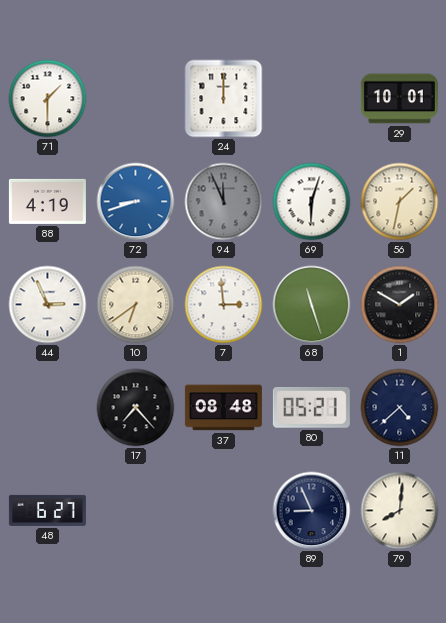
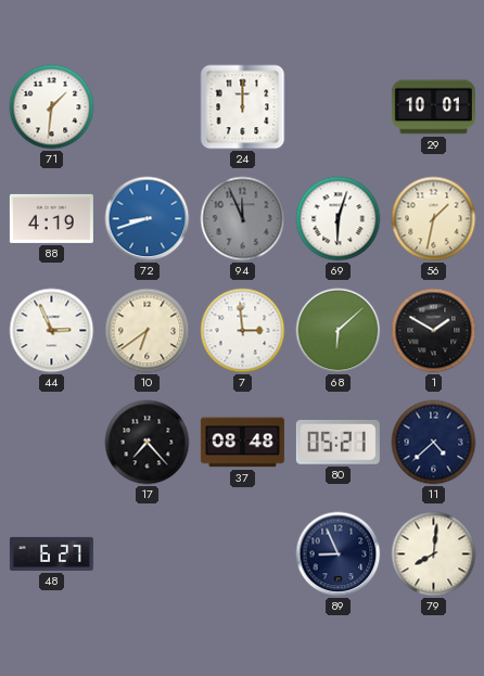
71: 1:30 -> 1:31 (52, 107)
68: 11:27 -> 6:08 (339, 331)
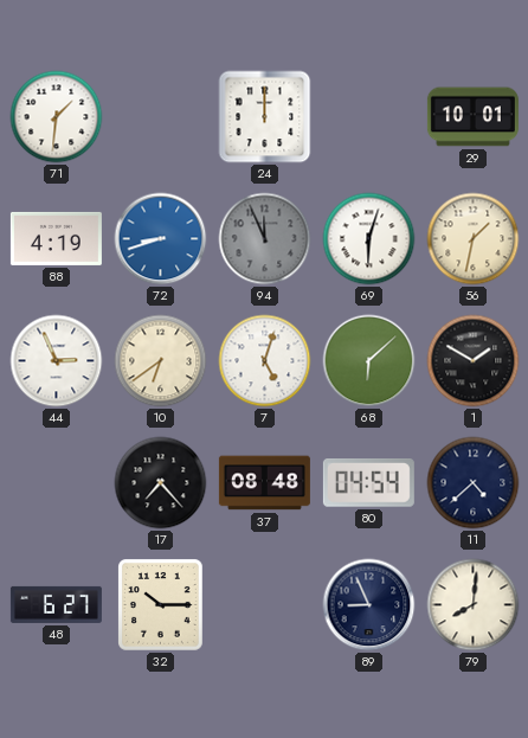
7: 2:59 -> 5:03 (265, 361)
80: 05:21 -> 04:54 (368, 483)
32: none -> 10:15 (161, 605)
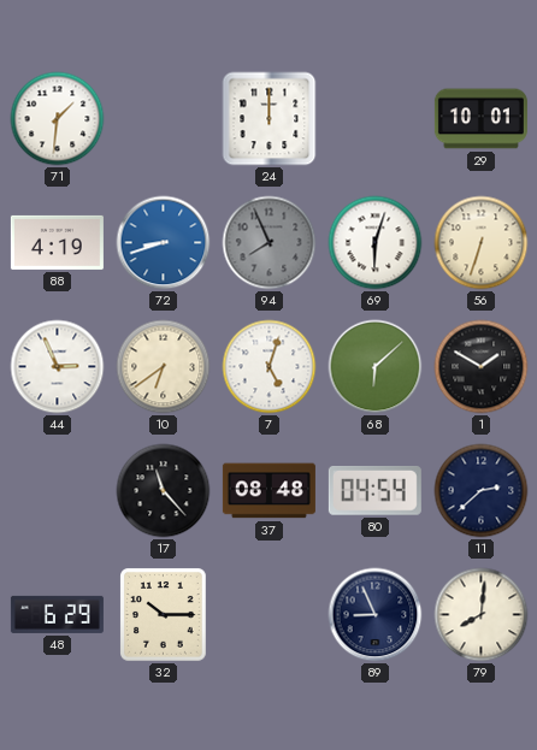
94: 11:56 -> 7:56 (270, 243)
56: 1:32 -> 6:33 (482, 243)
17: 7:23 -> 11:23 (164, 491)
11: 4:38 -> 2:38 (482, 491)
48: 6:27 -> 6:29 (57, 614)
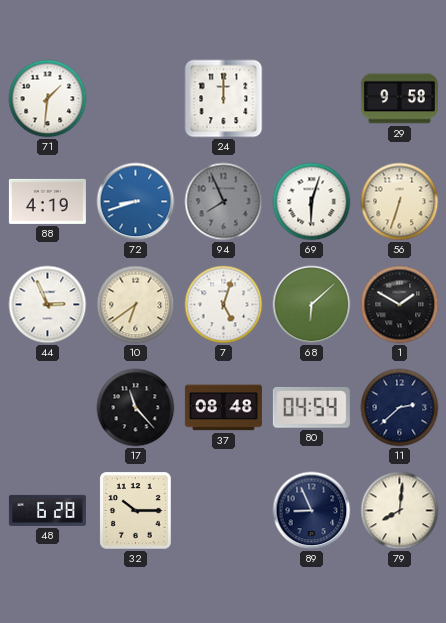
29: 10:01 -> 9:58 (399, 99)
48: 6:29 -> 6:28 (47, 510)
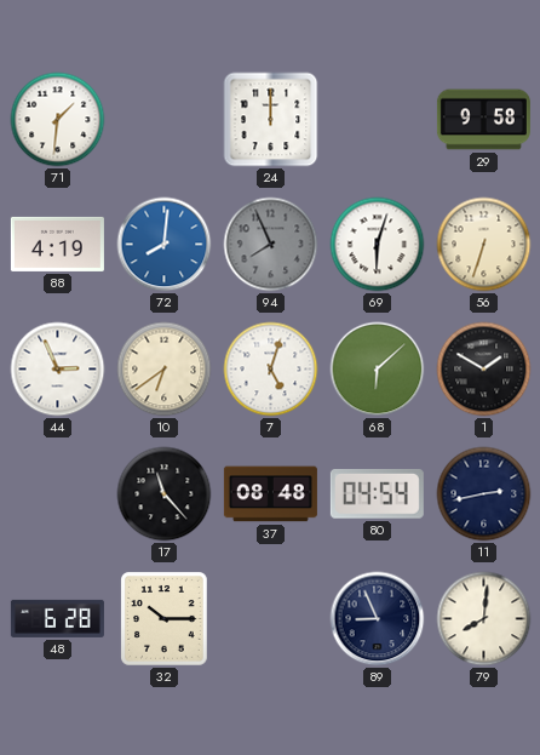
72: 8:42 -> 8:01 (165, 245)
11: 2:38 -> 2:43 (484, 494)
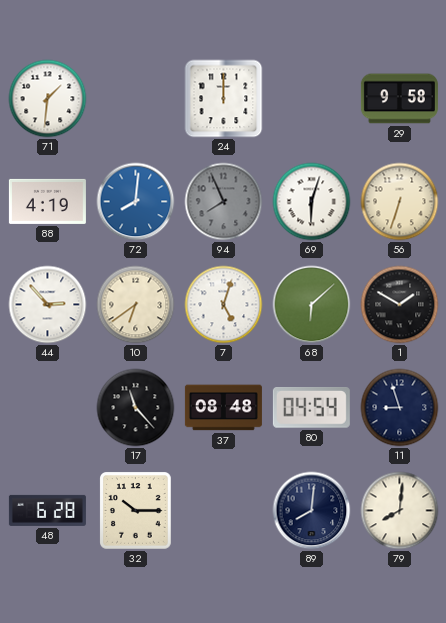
44: 2:56 -> 2:53 (48, 305)
11: 2:43 -> 8:57 (400, 408)
89: 8:56 -> 8:01 (312, 511)
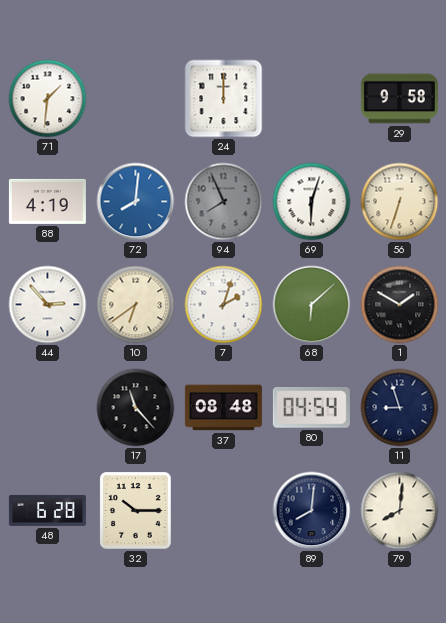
7: 5:03 -> 2:03 (224, 305)
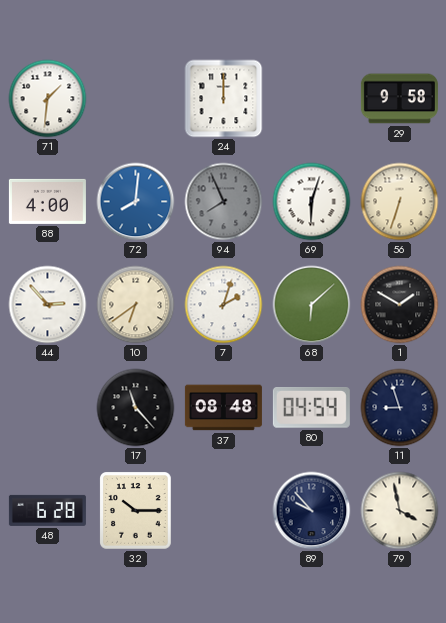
88: 4:19 -> 4:00 (47, 201)
89: 8:01 -> 9:53 (312, 511)
79: 8:01 -> 3:58 (400, 511)
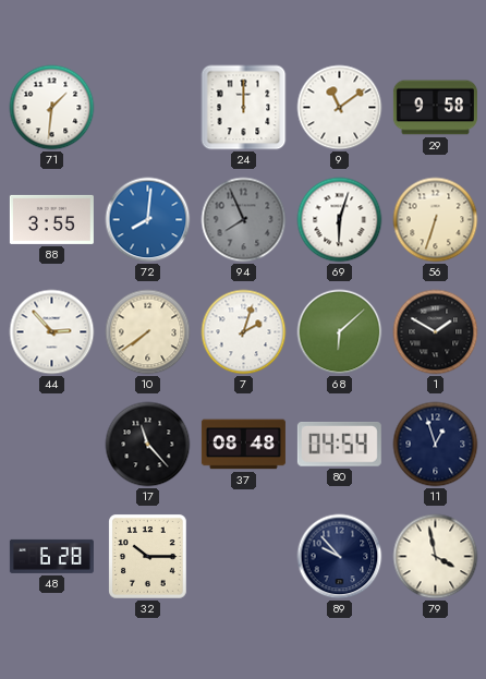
9: none -> 11:09 (340, 108)
88: 4:00 -> 3:55 (51, 219)
10: 6:39 -> 7:39 (148, 332)
11: 8:57 -> 12:57 (436, 445)
